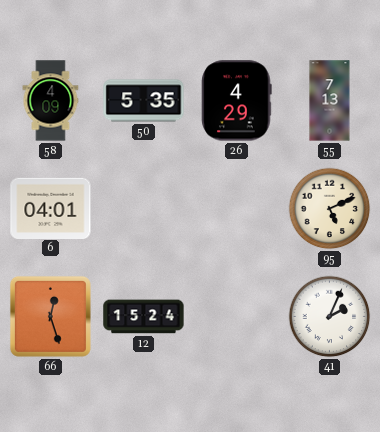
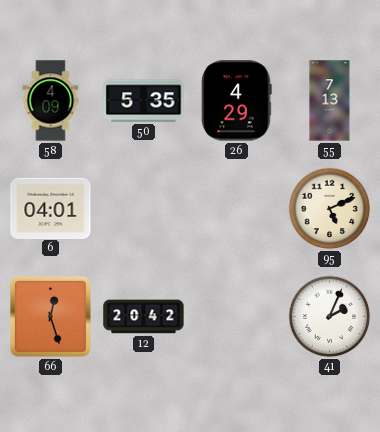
12: 15:24 -> 20:42 (144, 317)
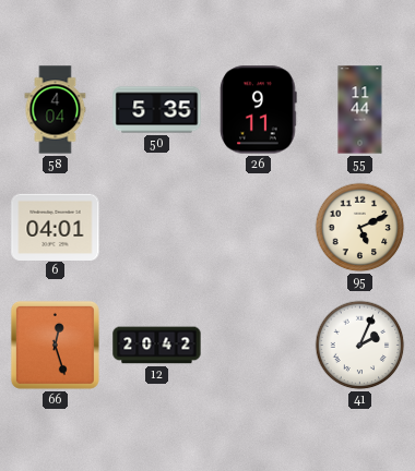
58: 4:09 -> 4:04 (56, 110)
26: 4:29 -> 9:11 (259, 110)
55: 7:13 -> 11:44 (360, 110)
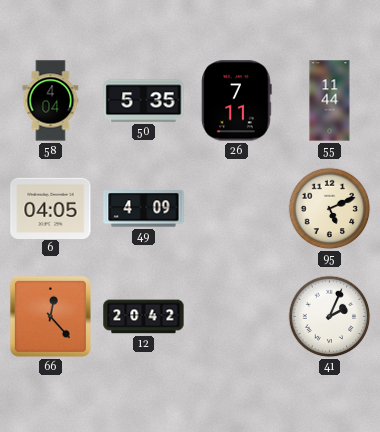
26: 9:11 -> 7:11 (237, 101)
6: 04:01 -> 04:05 (51, 208)
49: none -> 4:09 (144, 209)
66: 12:27 -> 12:23 (50, 316)
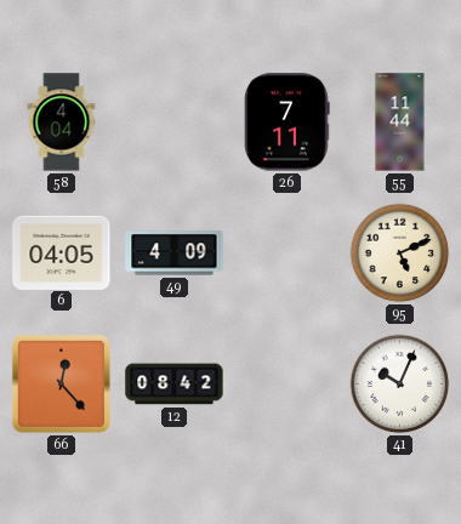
50: 5:35 -> none (144, 101)
12: 20:42 -> 08:42 (175, 385)
41: 2:04 -> 10:04 (400, 385)
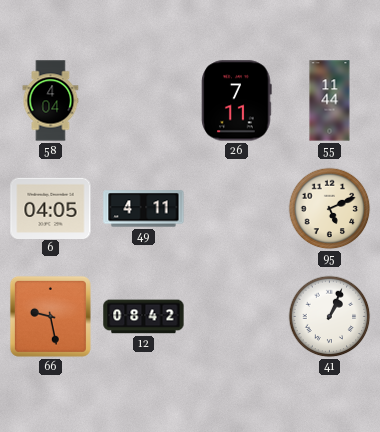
49: 4:09 -> 4:11 (144, 209)
66: 12:23 -> 9:28 (50, 316)
41: 10:04 -> 1:04 (330, 317)
